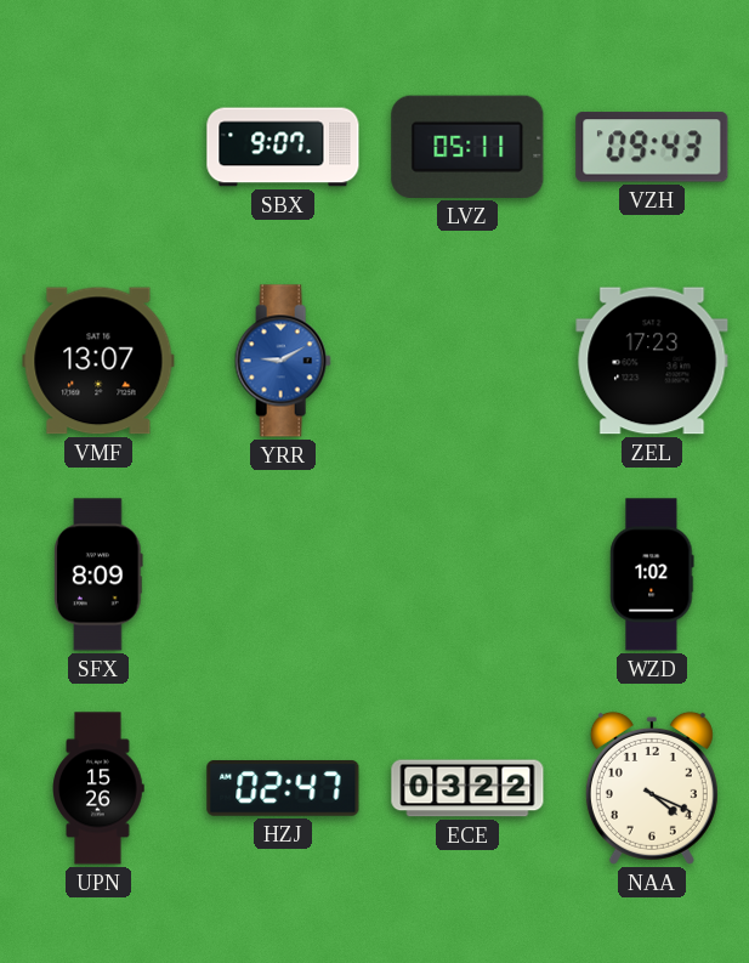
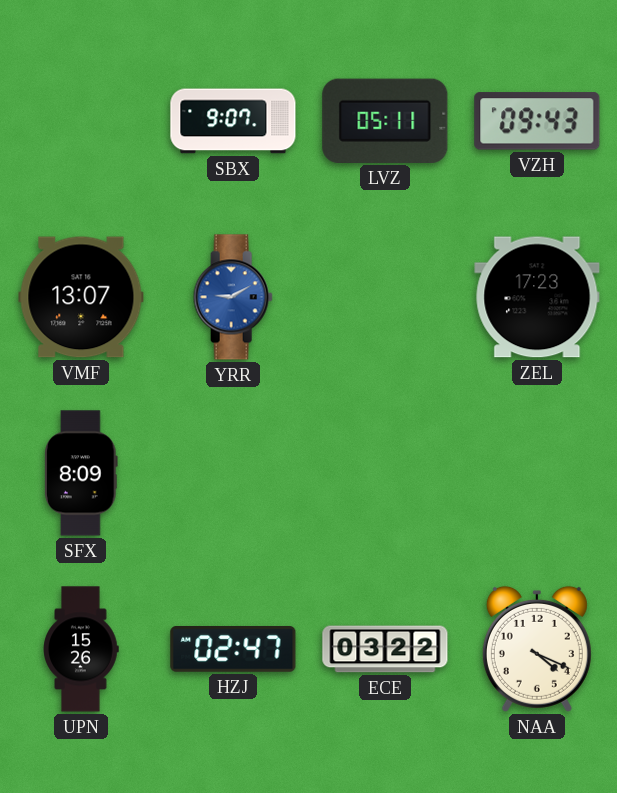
WZD: 1:02 -> none (652, 574)
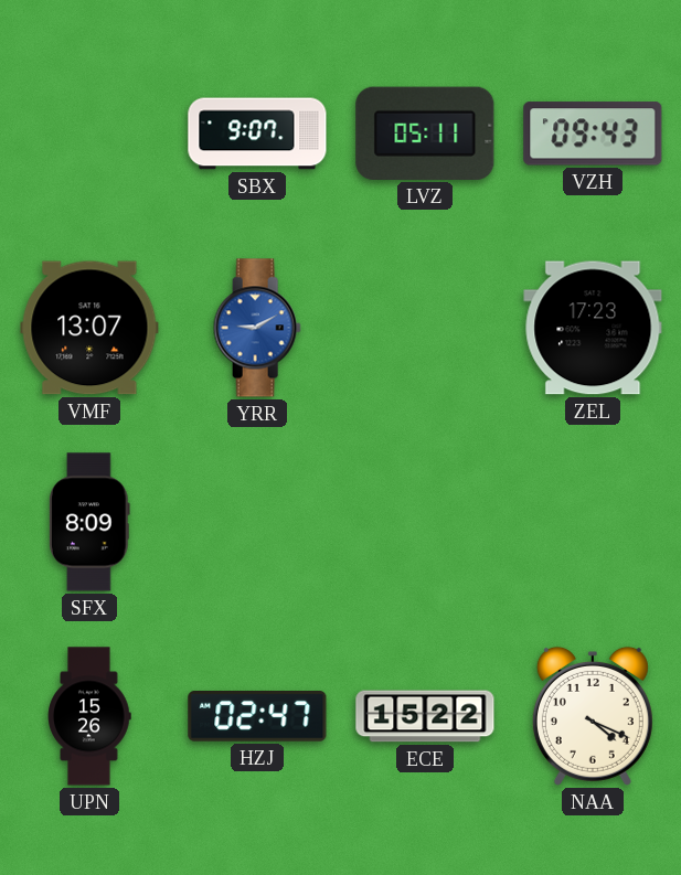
ECE: 03:22 -> 15:22 (425, 716)
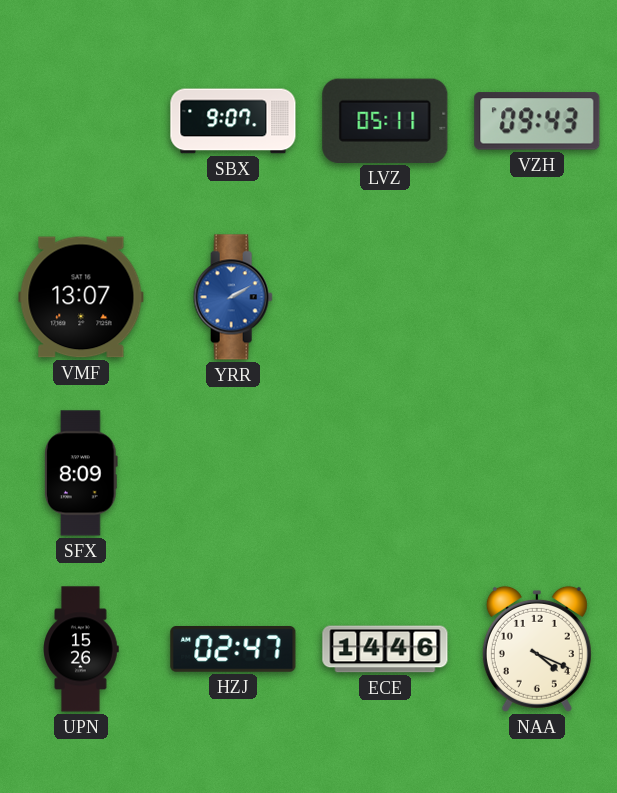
YRR: 9:10 -> 2:10 (233, 297)
ZEL: 17:23 -> none (593, 328)
ECE: 15:22 -> 14:46 (385, 649)
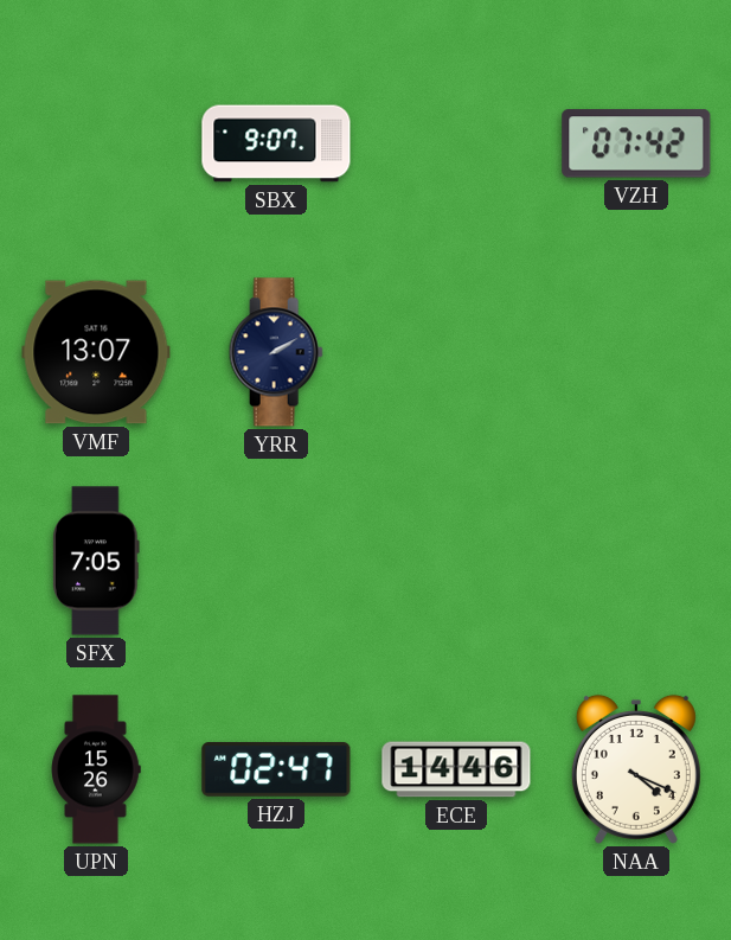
LVZ: 05:11 -> none (385, 121)
VZH: 09:43 -> 07:42 (636, 143)
YRR dial: blue -> navy (276, 352)
SFX: 8:09 -> 7:05 (97, 561)
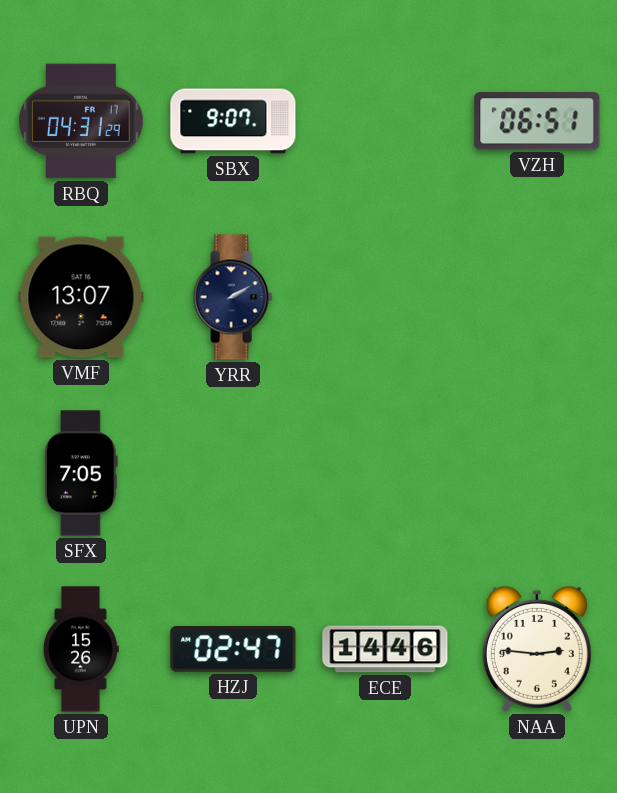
RBQ: none -> 04:31 (81, 121)
VZH: 07:42 -> 06:51 (537, 121)
NAA: 4:19 -> 2:46 (537, 649)
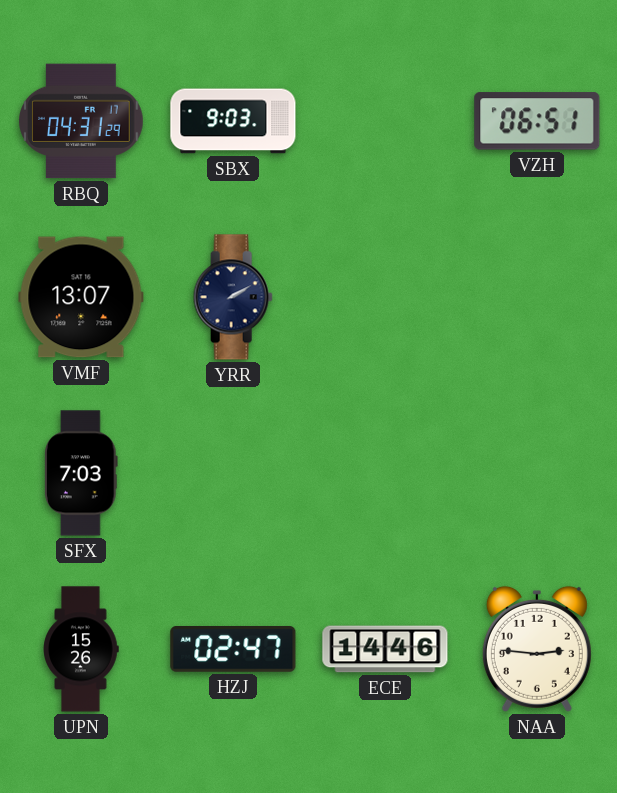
SBX: 9:07 -> 9:03 (233, 121)
SFX: 7:05 -> 7:03 (82, 473)
